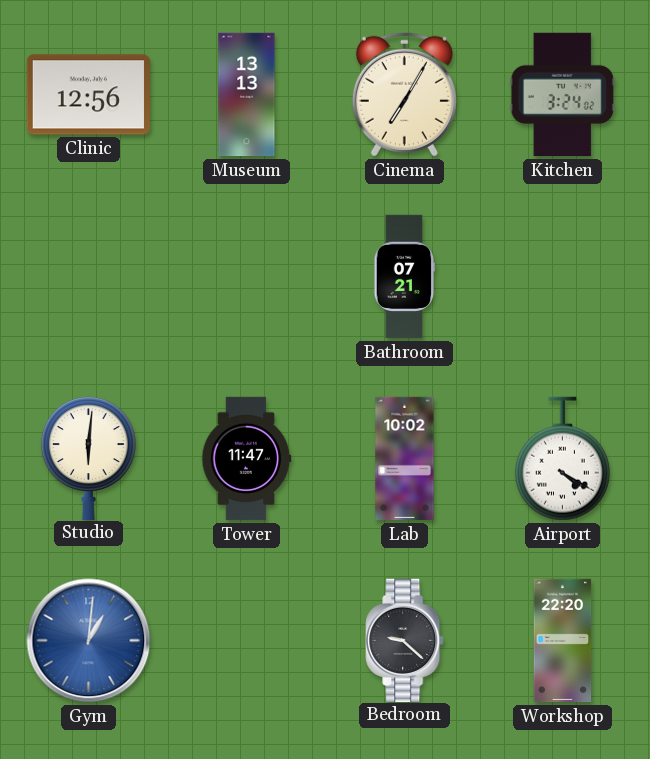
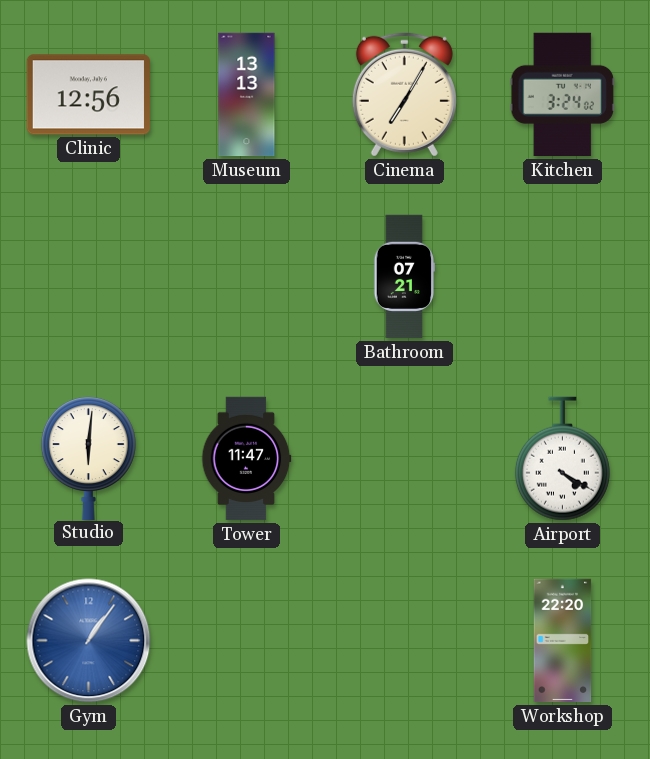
Lab: 10:02 -> none (405, 459)
Gym: 1:01 -> 1:06 (89, 641)
Bedroom: 9:22 -> none (405, 640)
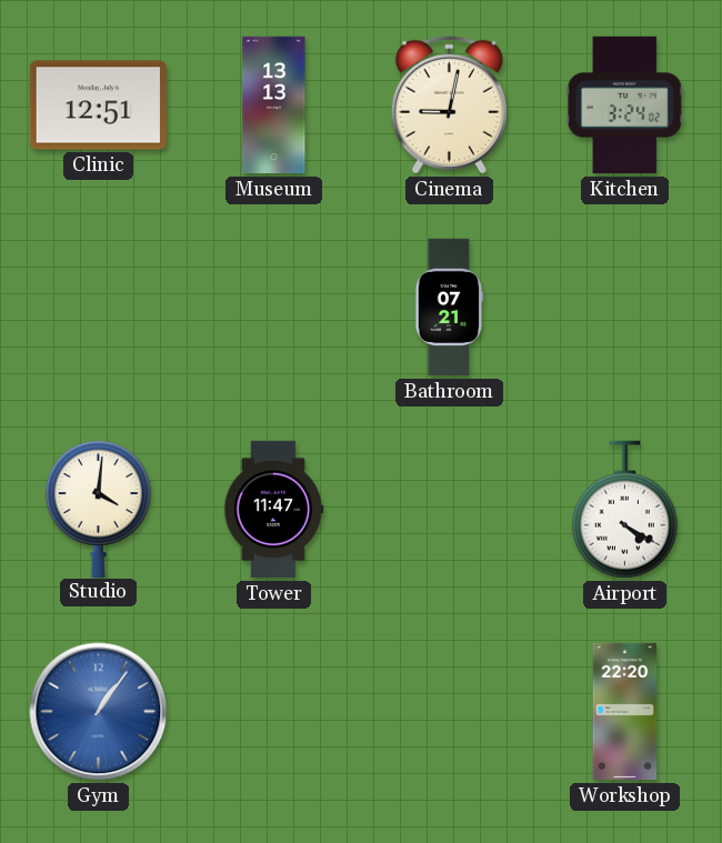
Clinic: 12:56 -> 12:51 (98, 106)
Cinema: 7:05 -> 9:02 (449, 104)
Studio: 6:01 -> 4:01 (98, 509)
